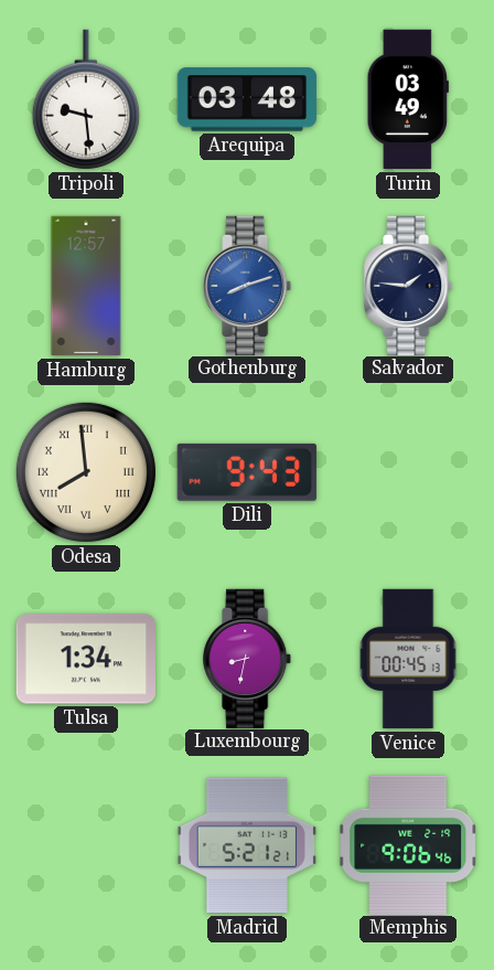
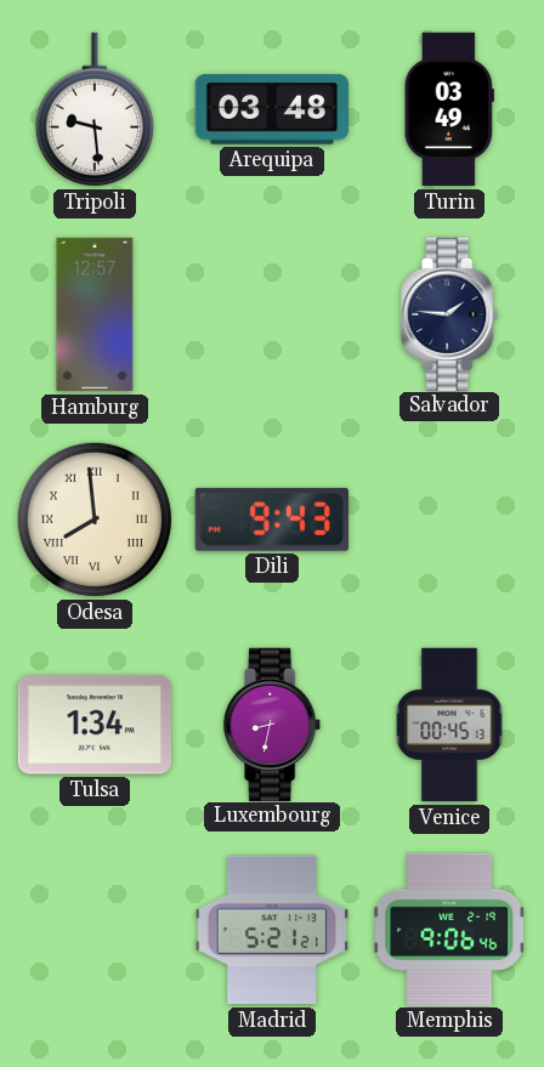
Gothenburg: 8:12 -> none (248, 285)
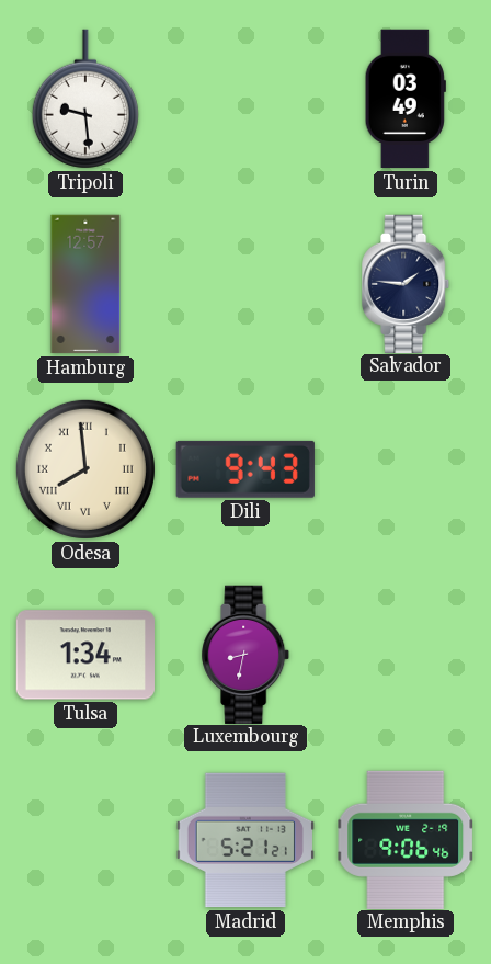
Arequipa: 03:48 -> none (271, 109)
Venice: 00:45 -> none (449, 725)
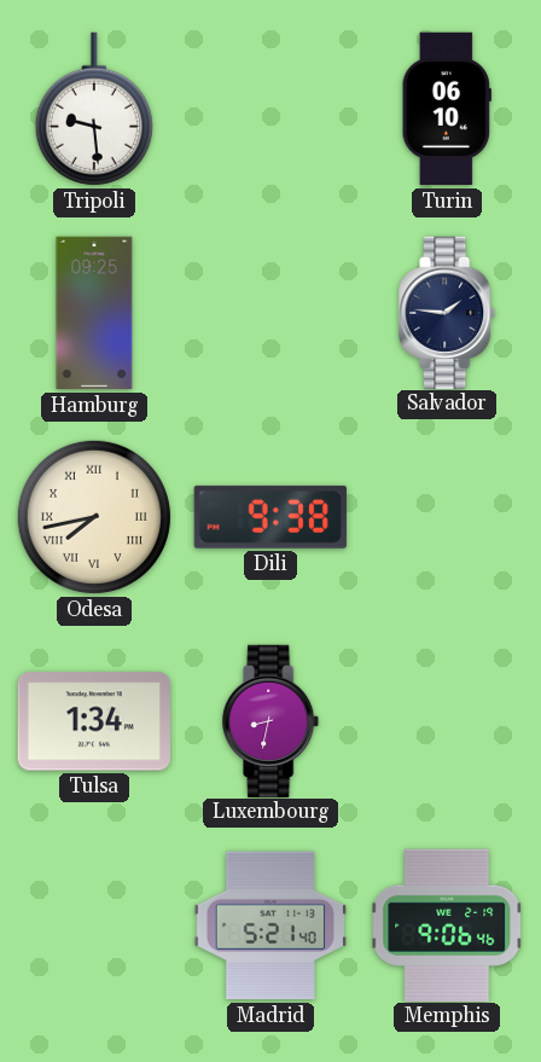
Turin: 03:49 -> 06:10 (447, 109)
Hamburg: 12:57 -> 09:25 (94, 313)
Odesa: 7:59 -> 7:43 (94, 517)
Dili: 9:43 -> 9:38 (270, 517)
Madrid: 5:21:21 -> 5:21:40 (269, 925)
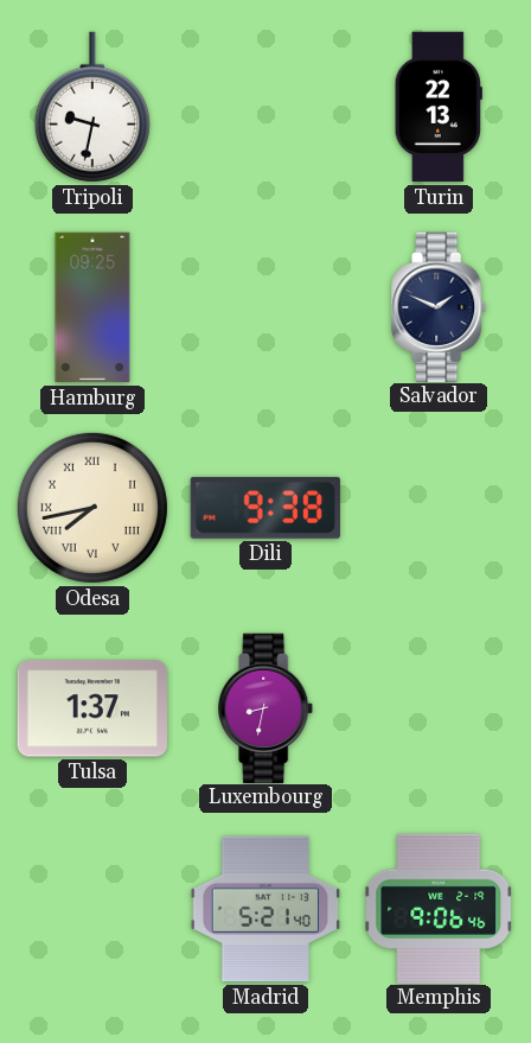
Tripoli: 9:29 -> 9:32 (92, 107)
Turin: 06:10 -> 22:13 (439, 107)
Salvador: 1:46 -> 1:49 (440, 306)
Tulsa: 1:34 -> 1:37 (91, 708)
